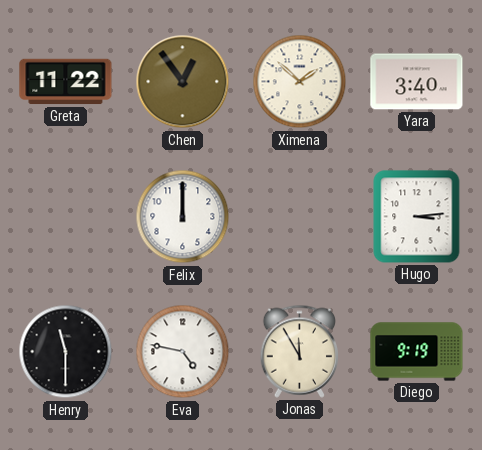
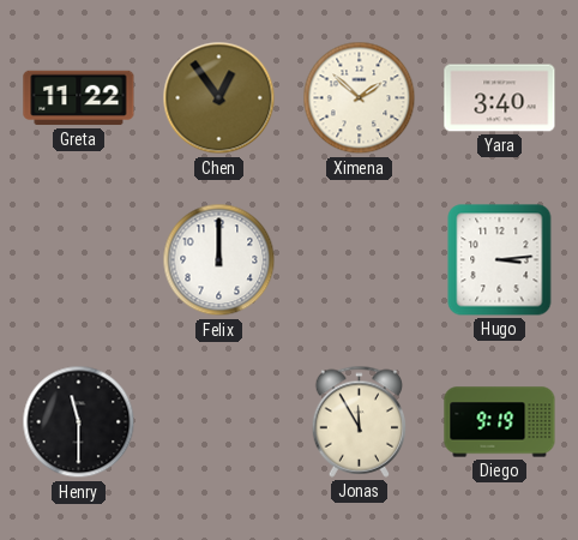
Eva: 4:47 -> none (183, 352)
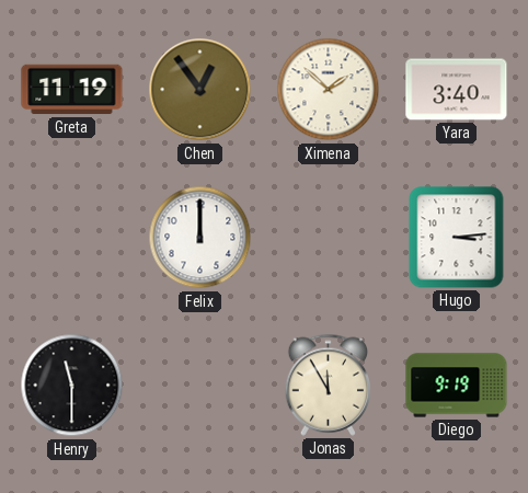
Greta: 11:22 -> 11:19 (72, 90)
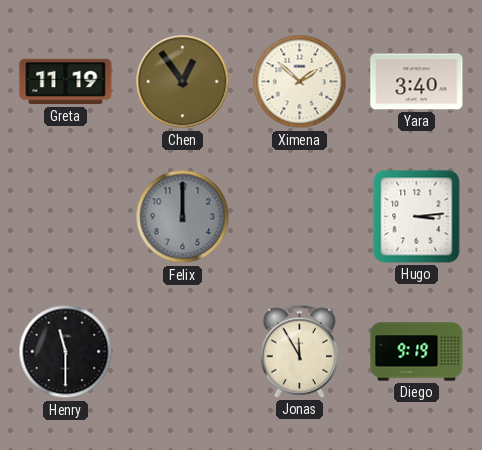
Felix dial: white -> grey (183, 217)
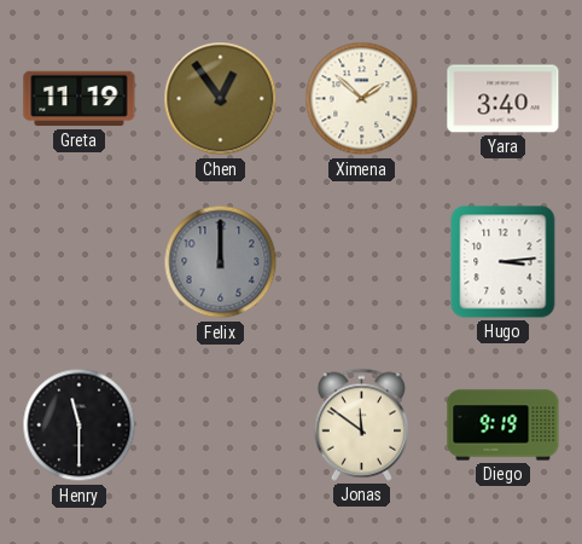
Jonas: 11:55 -> 11:51 (362, 424)
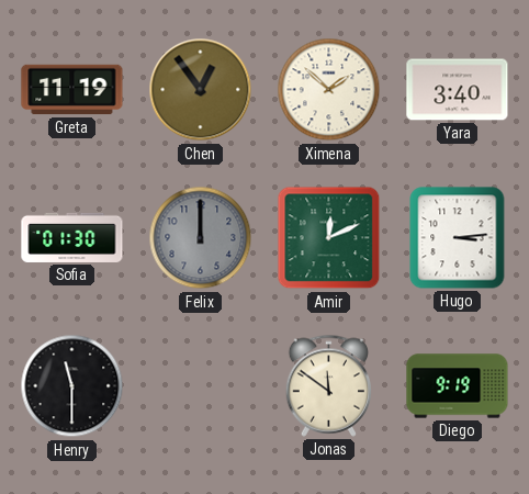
Sofia: none -> 01:30 (72, 237)
Amir: none -> 12:11 (329, 238)
